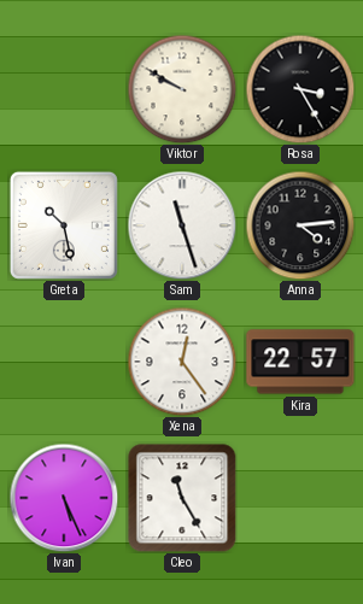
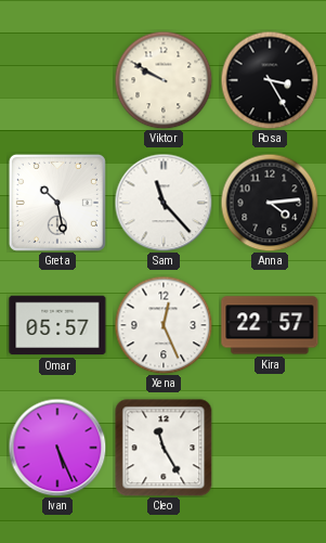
Sam: 11:27 -> 11:23 (164, 203)
Omar: none -> 05:57 (57, 325)
Xena: 12:24 -> 12:26 (164, 325)
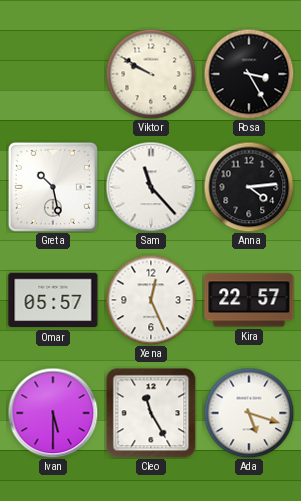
Ivan: 5:26 -> 5:30 (53, 413)
Ada: none -> 5:18 (249, 413)
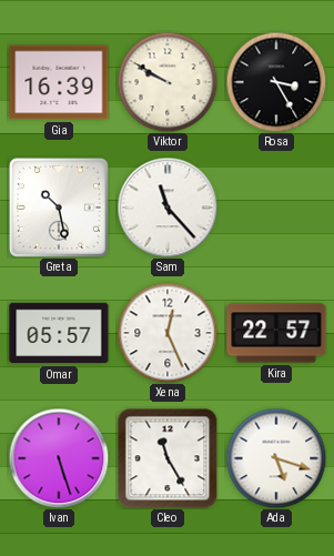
Gia: none -> 16:39 (59, 82)
Anna: 4:14 -> none (249, 187)
Ivan: 5:30 -> 5:27 (59, 458)
